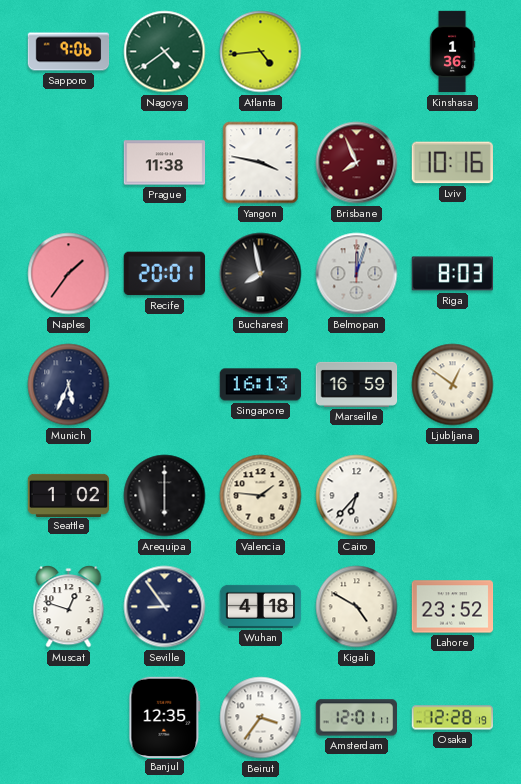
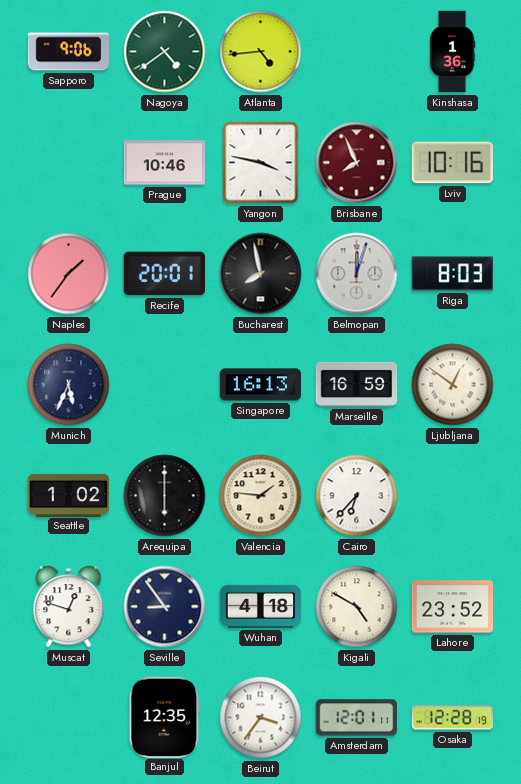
Prague: 11:38 -> 10:46 (165, 163)
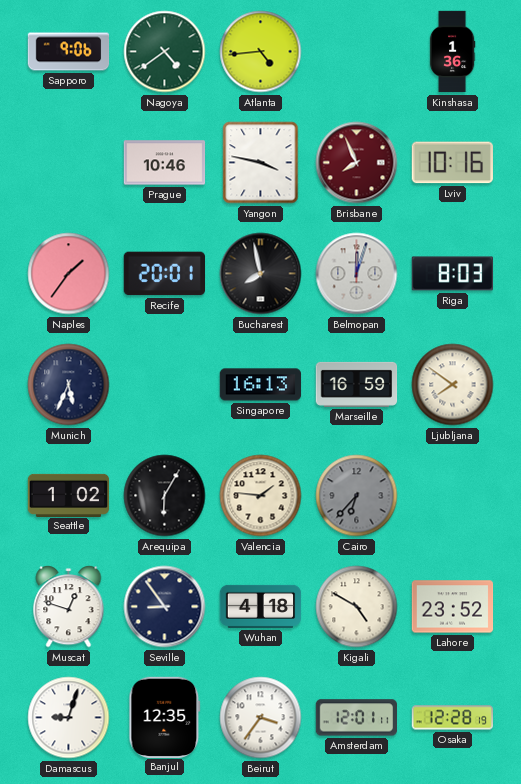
Ljubljana: 12:51 -> 7:51 (453, 385)
Arequipa: 6:00 -> 6:05 (165, 496)
Cairo dial: white -> grey (357, 496)
Damascus: none -> 9:03 (69, 718)
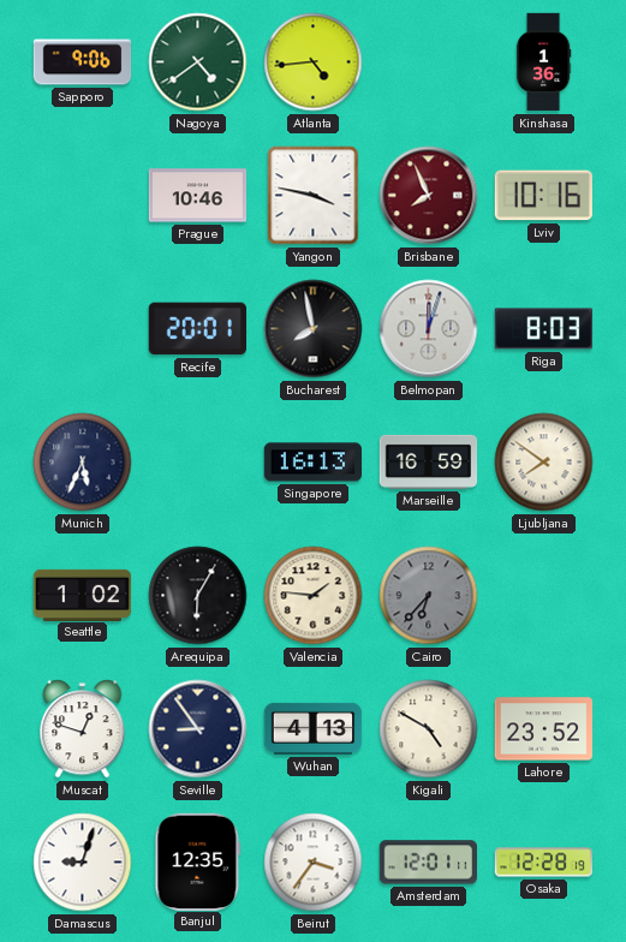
Naples: 1:36 -> none (69, 274)
Wuhan: 4:18 -> 4:13 (314, 728)
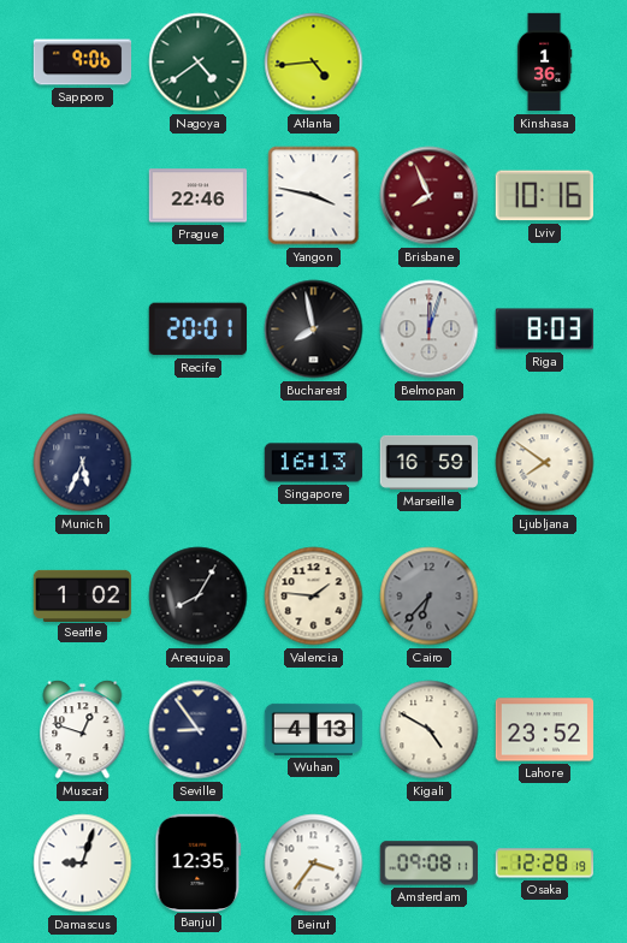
Prague: 10:46 -> 22:46 (199, 196)
Arequipa: 6:05 -> 8:05 (199, 597)
Amsterdam: 12:01 -> 09:08 (428, 864)
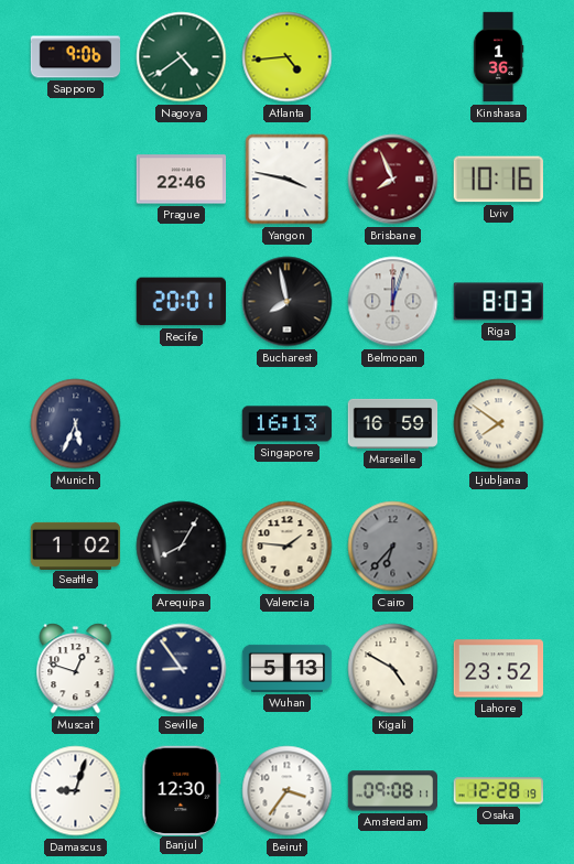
Wuhan: 4:13 -> 5:13 (288, 668)
Banjul: 12:35 -> 12:30 (182, 790)
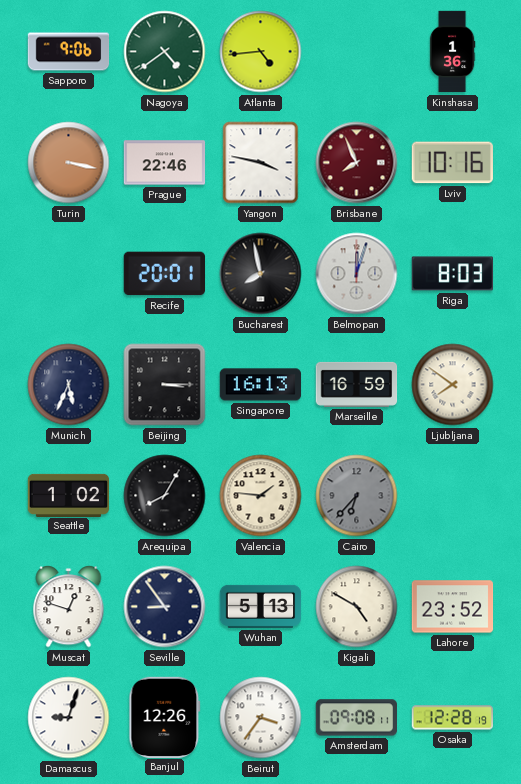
Turin: none -> 3:17 (69, 163)
Beijing: none -> 3:15 (165, 385)
Banjul: 12:30 -> 12:26 (165, 717)
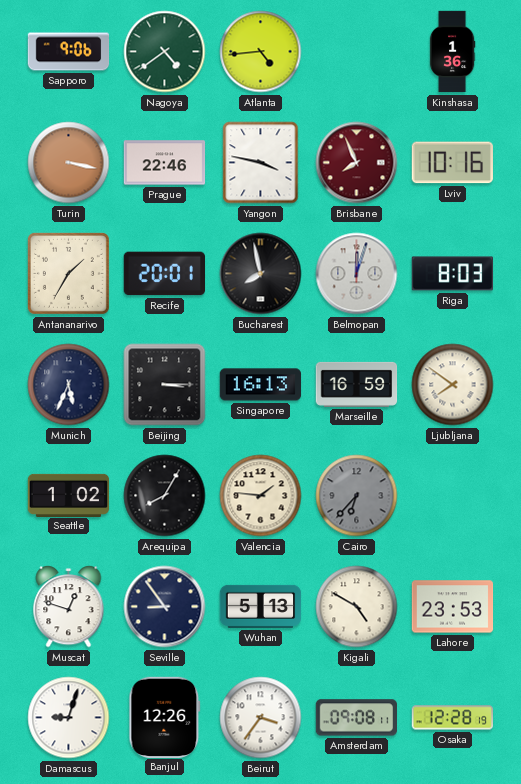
Antananarivo: none -> 1:35 (68, 273)
Lahore: 23:52 -> 23:53 (453, 607)
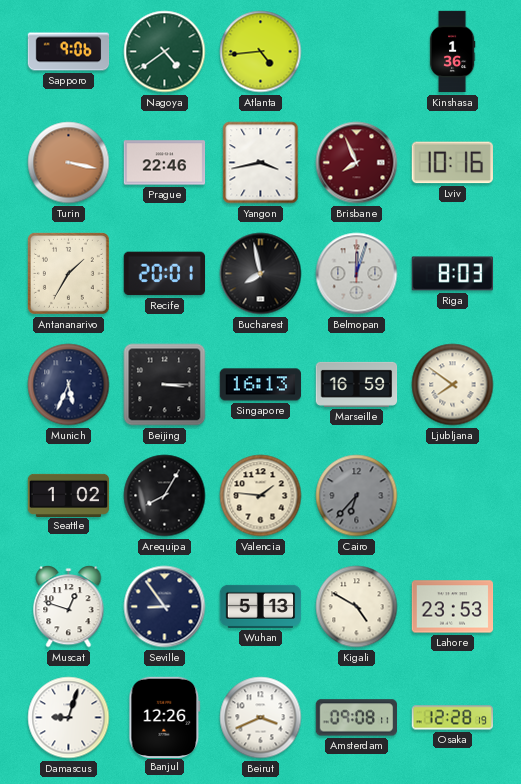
Yangon: 3:47 -> 3:43 (261, 163)
Beirut: 3:36 -> 3:41 (261, 718)
